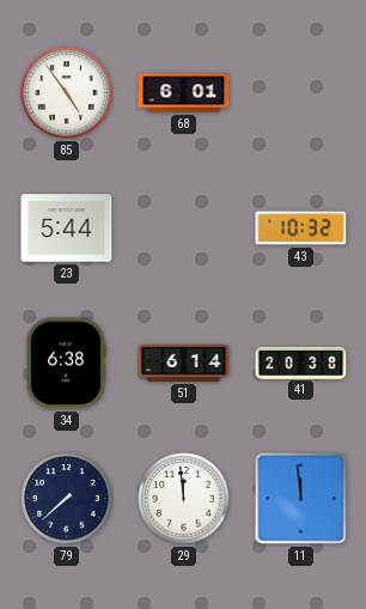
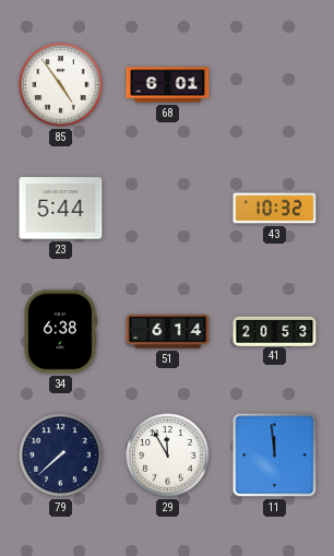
41: 20:38 -> 20:53 (275, 331)
29: 11:59 -> 11:55 (168, 456)
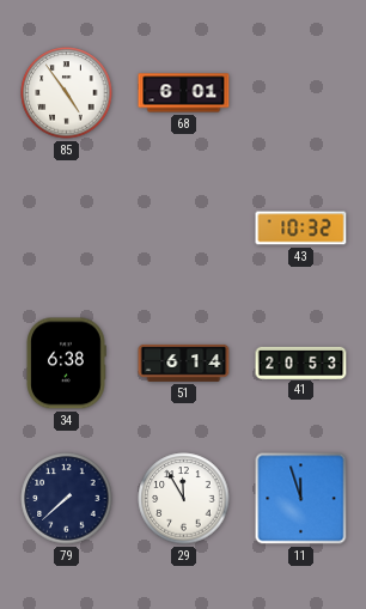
23: 5:44 -> none (61, 209)
11: 11:59 -> 11:57 (301, 499)
